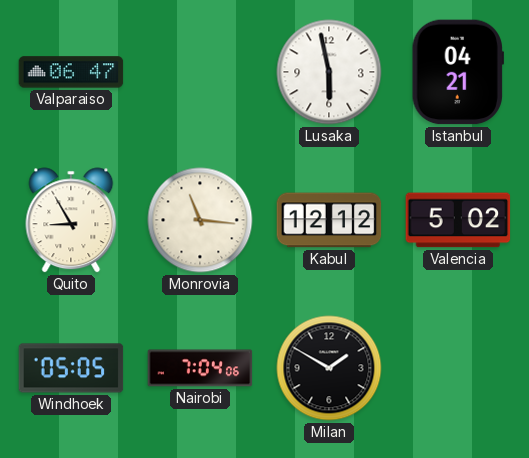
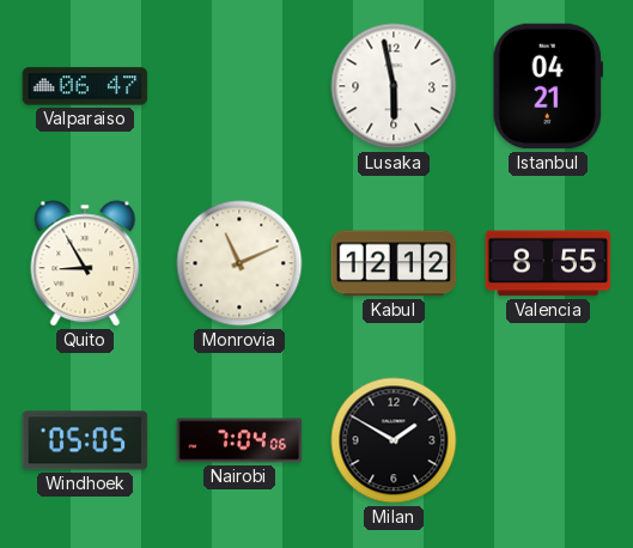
Monrovia: 11:16 -> 11:11 (239, 263)
Valencia: 5:02 -> 8:55 (548, 263)
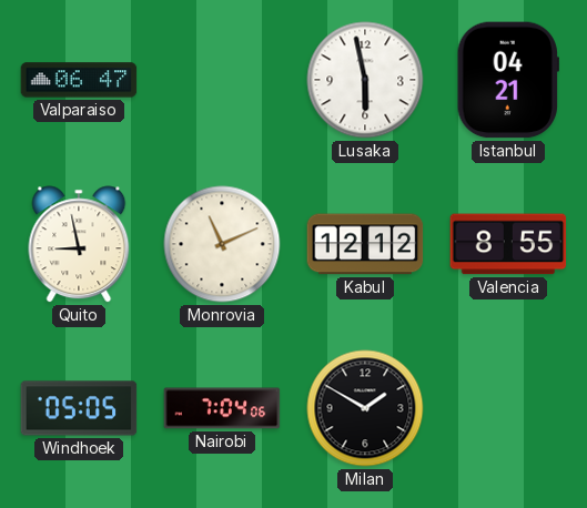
Quito: 8:55 -> 8:58 (79, 244)
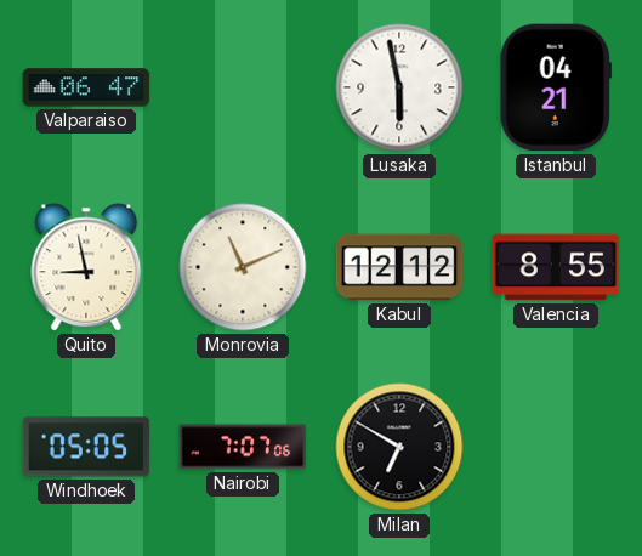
Nairobi: 7:04 -> 7:07 (243, 447)
Milan: 1:50 -> 6:50 (399, 447)
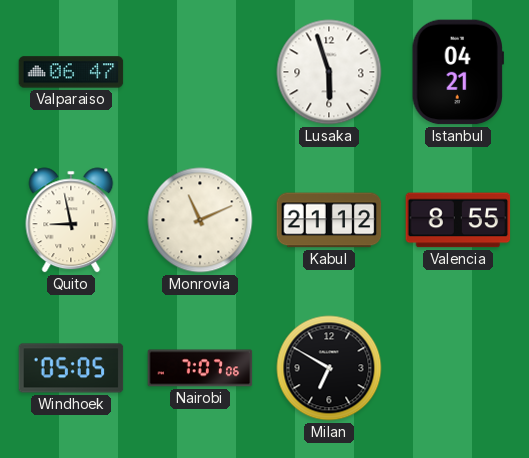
Lusaka: 5:58 -> 5:57 (329, 72)
Kabul: 12:12 -> 21:12 (329, 220)
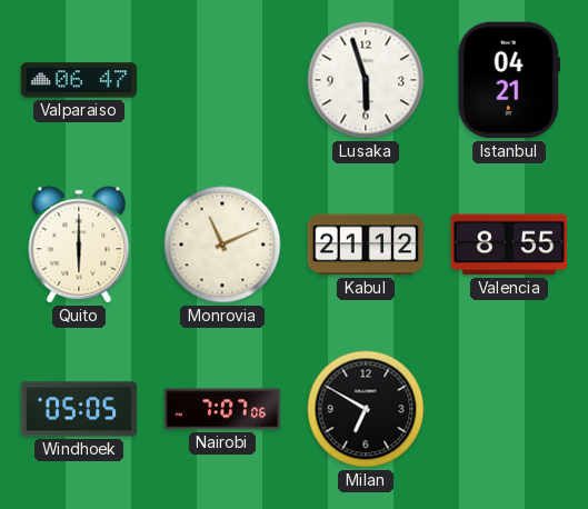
Quito: 8:58 -> 6:00 (79, 244)
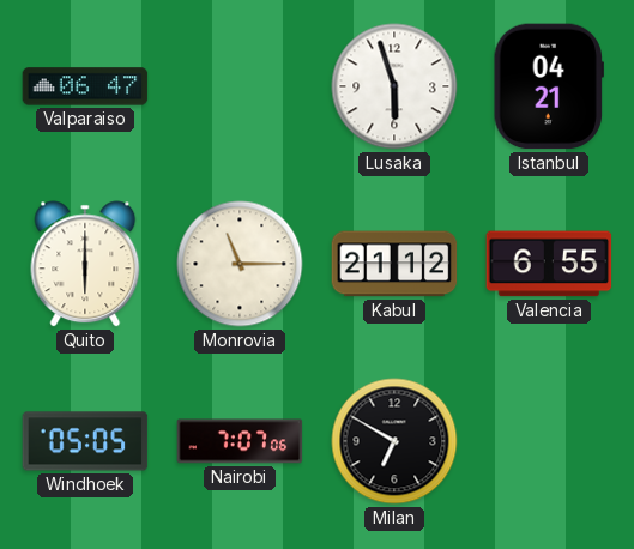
Monrovia: 11:11 -> 11:15 (240, 264)
Valencia: 8:55 -> 6:55 (549, 264)
